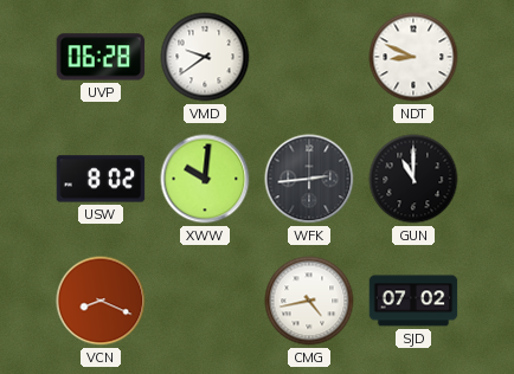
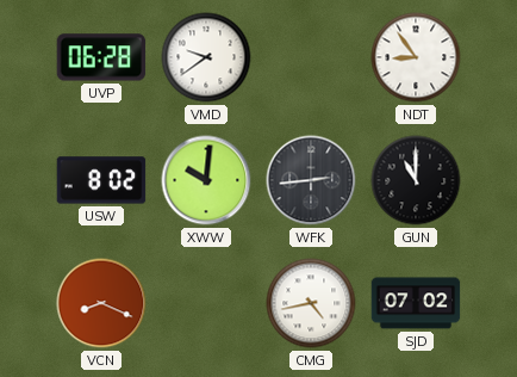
NDT: 8:49 -> 8:54 (416, 57)
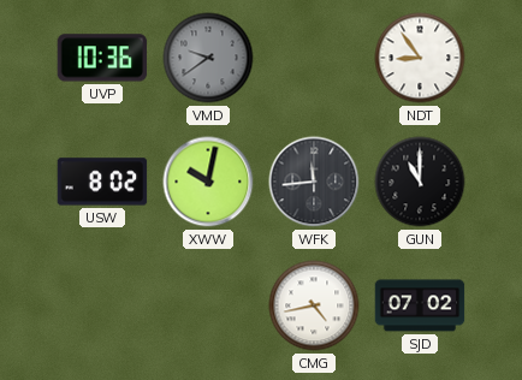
UVP: 06:28 -> 10:36 (102, 58)
VMD dial: white -> grey (208, 58)
XWW: 10:01 -> 10:02 (208, 182)
WFK: 2:44 -> 11:44 (314, 182)
VCN: 8:19 -> none (101, 303)
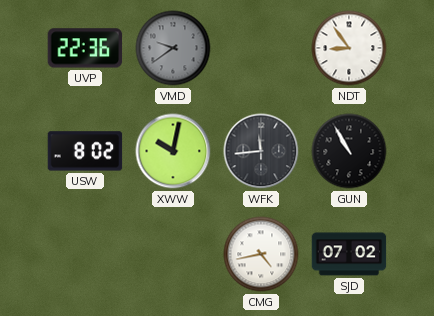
UVP: 10:36 -> 22:36 (85, 48)
GUN: 11:00 -> 10:55 (349, 151)
